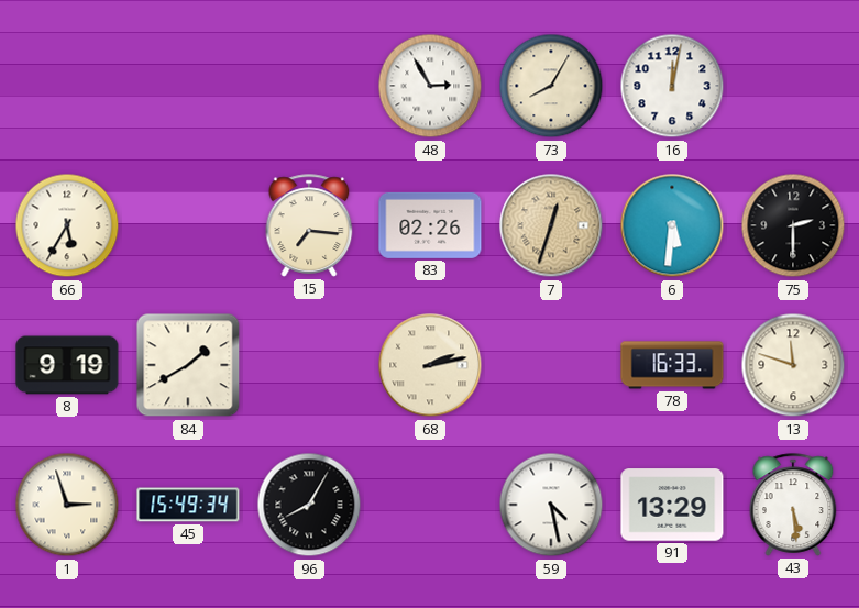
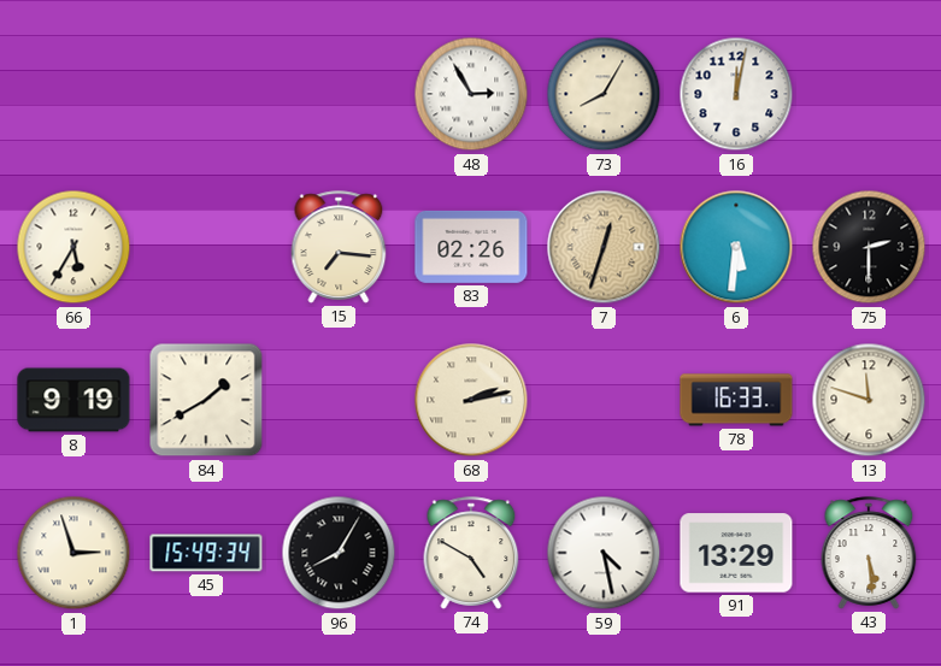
74: none -> 4:50 (471, 553)
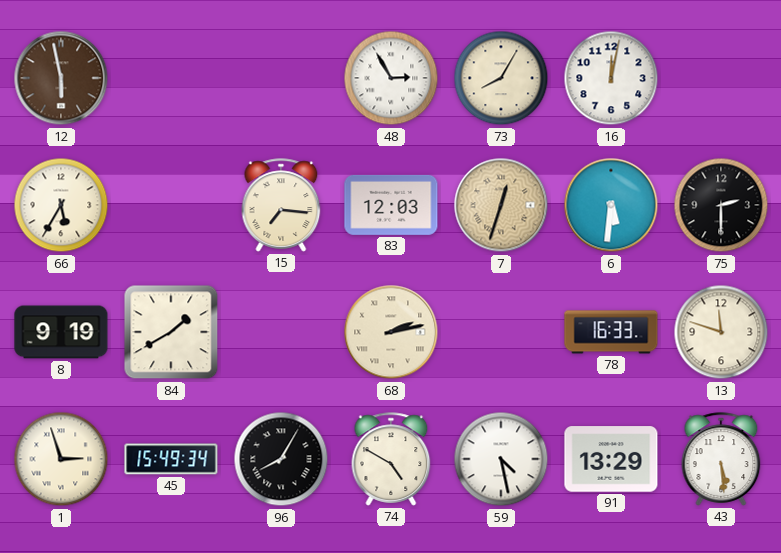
12: none -> 5:58 (61, 78)
83: 02:26 -> 12:03 (391, 205)
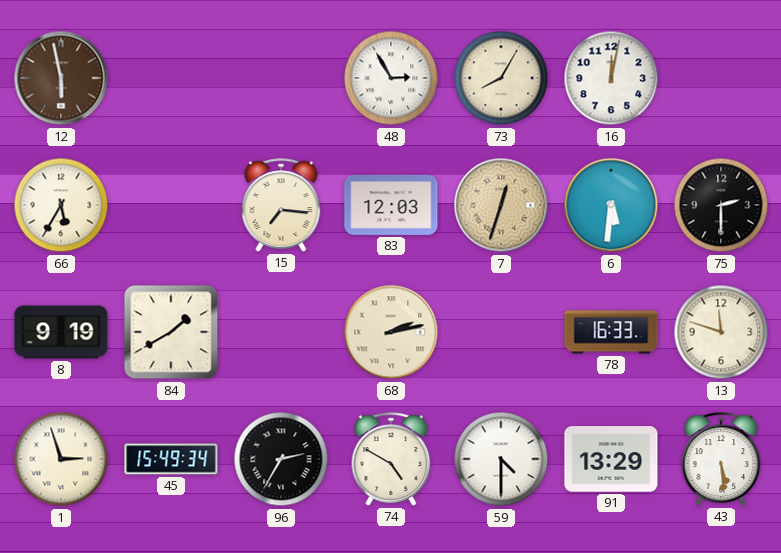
96: 8:05 -> 2:35 (281, 459)
59: 4:28 -> 4:30 (501, 459)
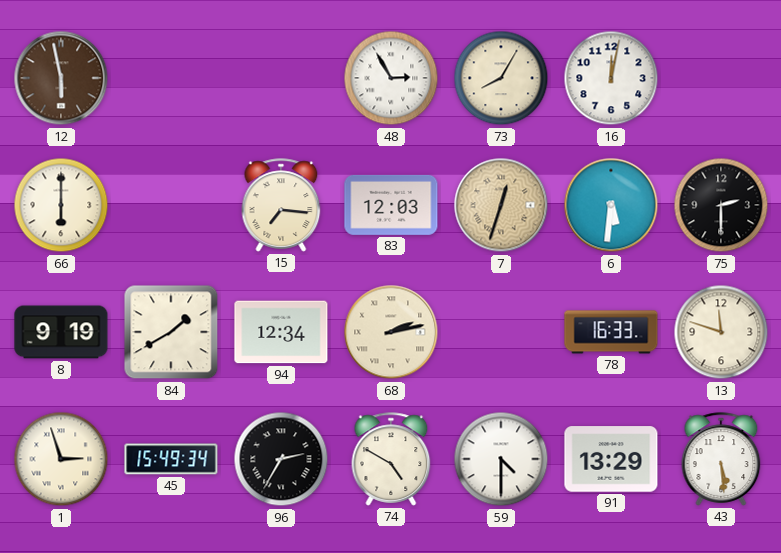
66: 5:35 -> 6:00 (61, 205)
94: none -> 12:34 (281, 332)
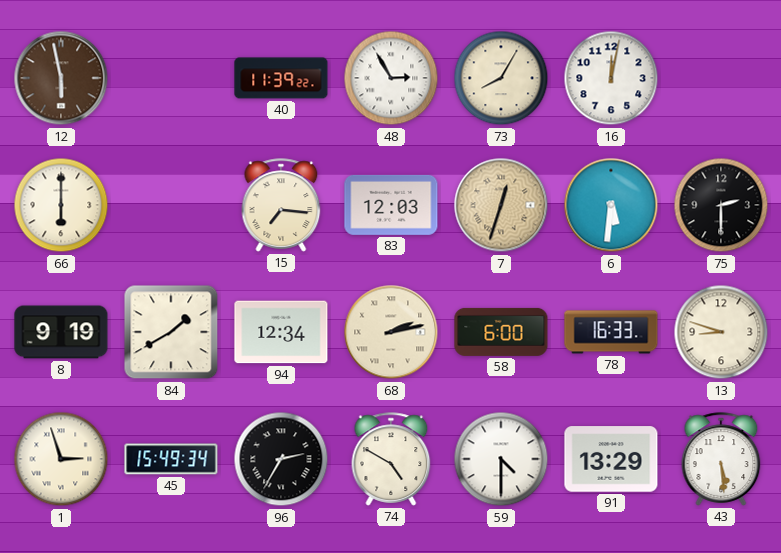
40: none -> 11:39 (281, 78)
58: none -> 6:00 (501, 332)
13: 11:48 -> 8:48 (721, 332)
